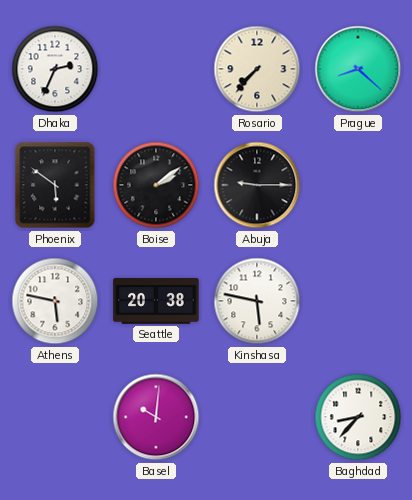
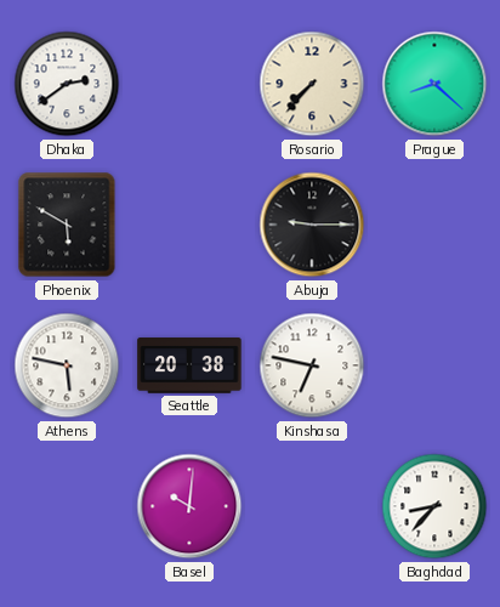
Dhaka: 2:34 -> 2:39 (67, 84)
Phoenix: 5:51 -> 5:50 (67, 225)
Boise: 2:09 -> none (156, 185)
Kinshasa: 5:47 -> 6:47 (312, 365)
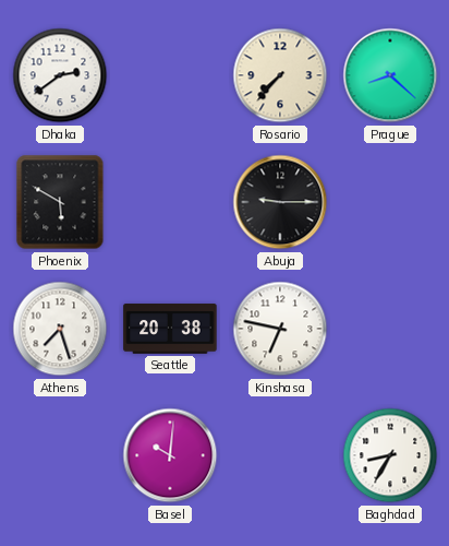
Athens: 5:47 -> 7:27 (60, 329)
Baghdad: 8:37 -> 8:35 (390, 455)
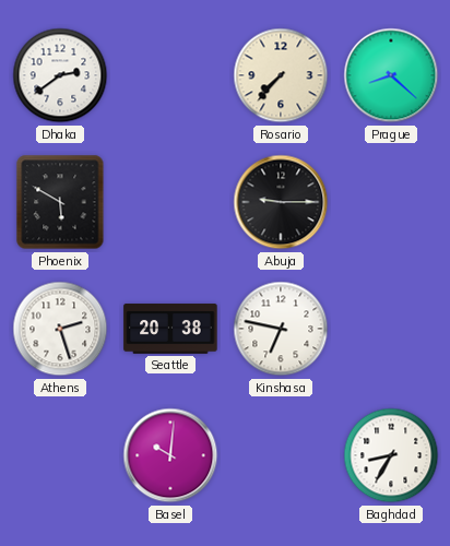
Athens: 7:27 -> 2:27 (60, 329)
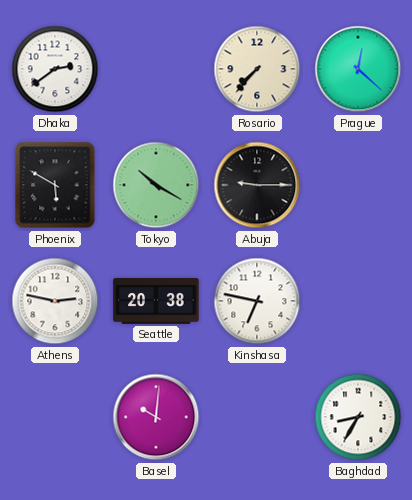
Prague: 8:22 -> 12:22 (358, 69)
Tokyo: none -> 10:20 (156, 185)
Athens: 2:27 -> 2:47 (55, 301)
